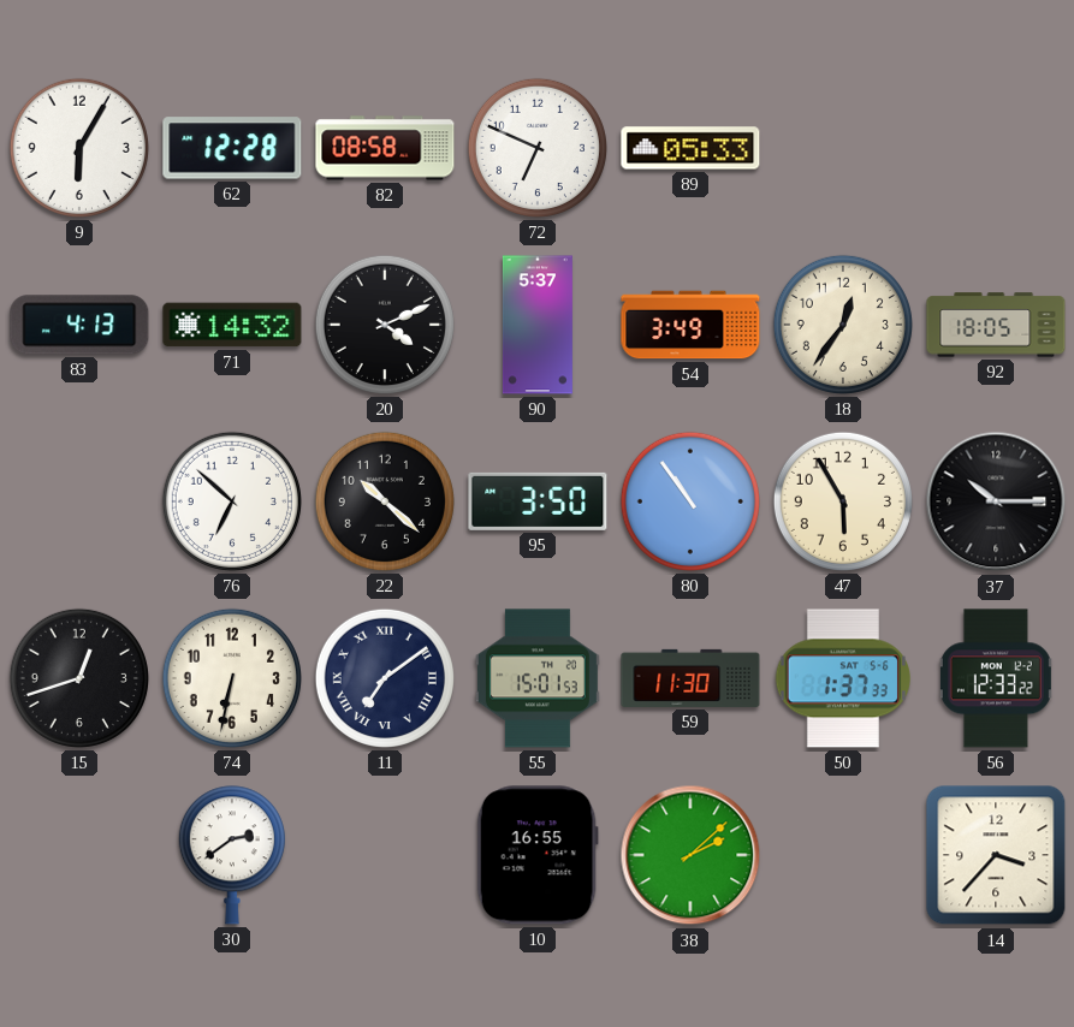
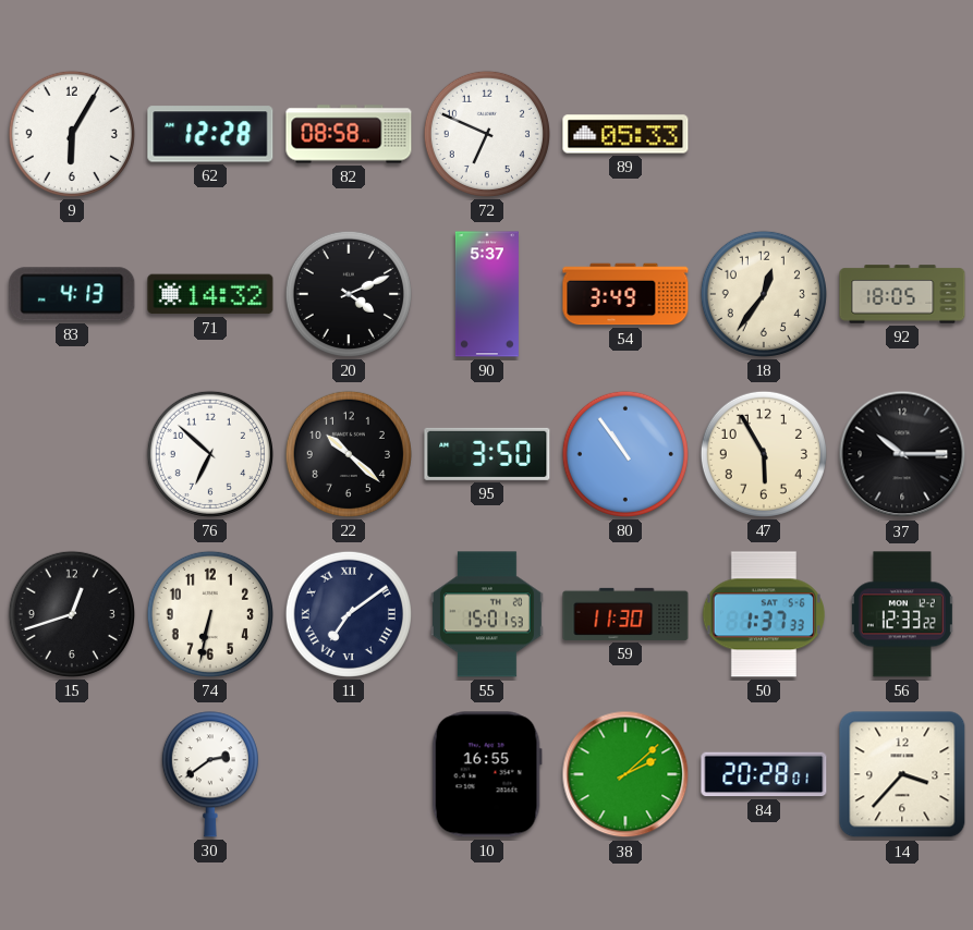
84: none -> 20:28 (764, 774)
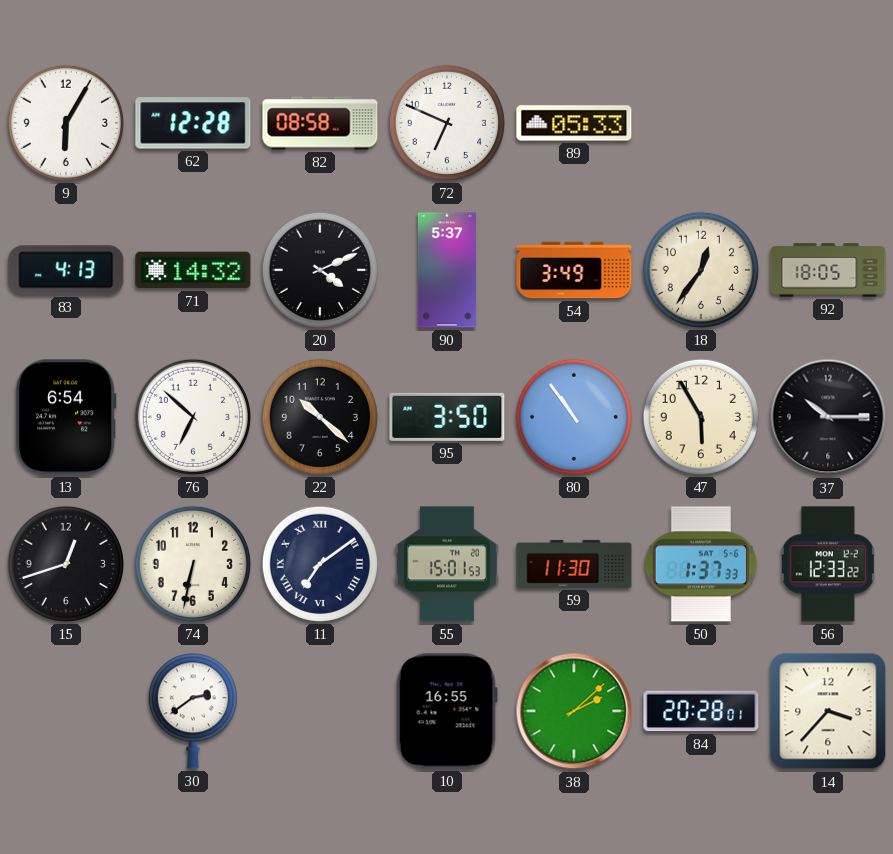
13: none -> 6:54 (66, 417)
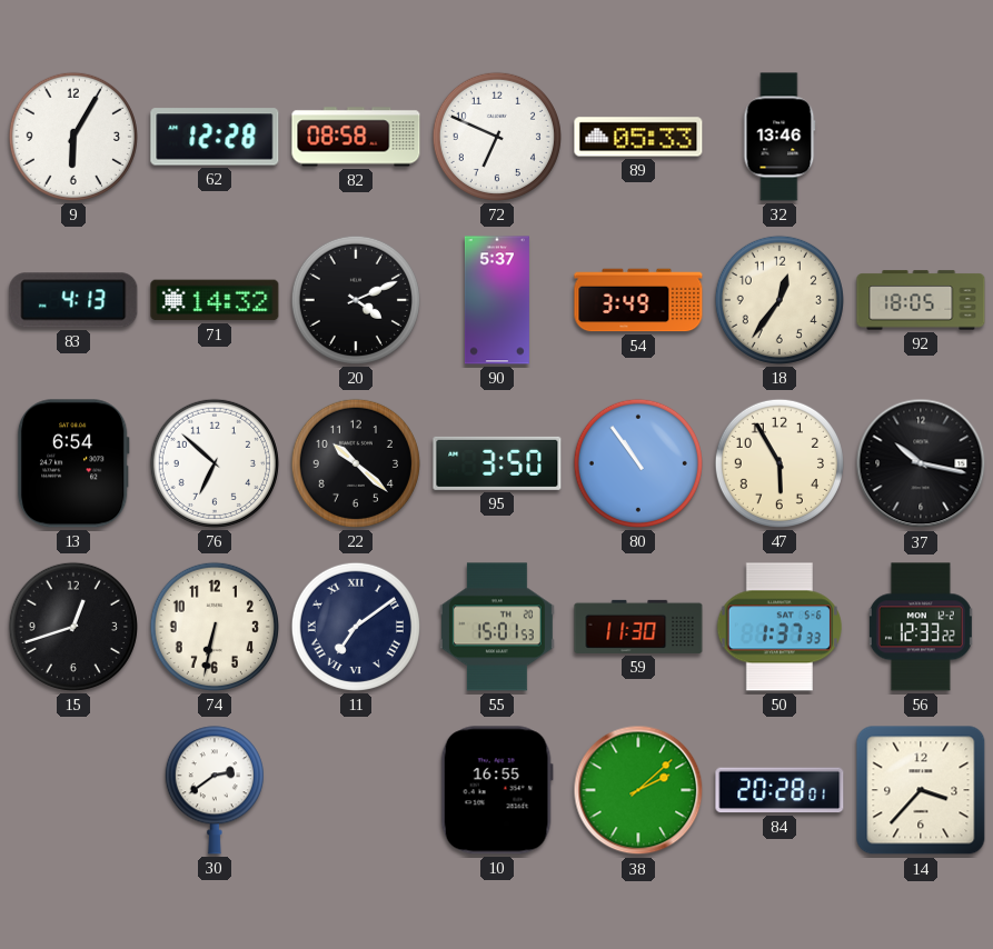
32: none -> 13:46 (779, 137)
37: 10:15 -> 10:17 (921, 463)
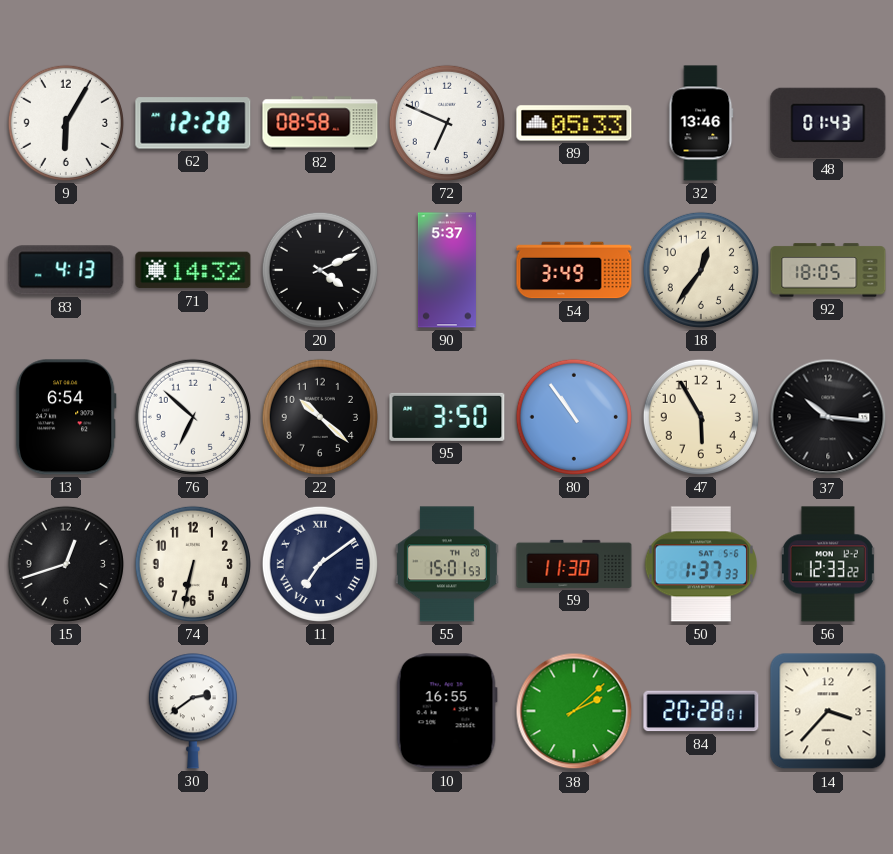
48: none -> 01:43 (828, 122)
37: 10:17 -> 10:16 (828, 417)
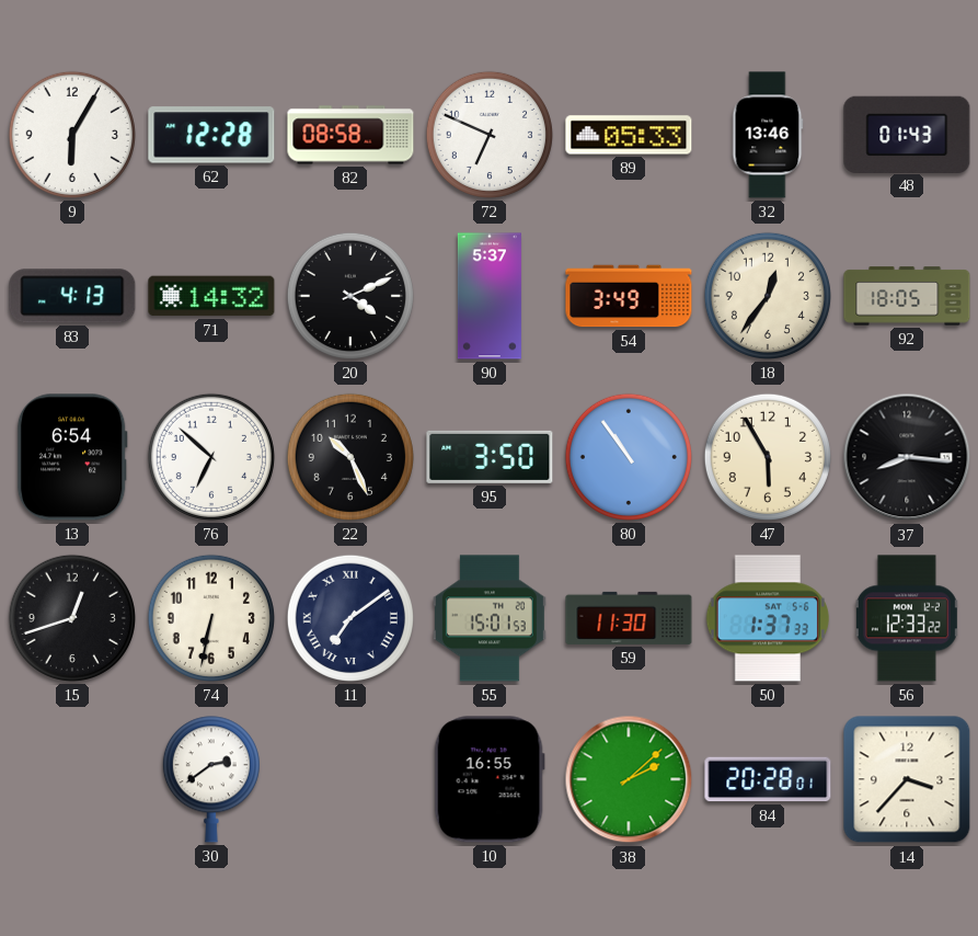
22: 10:22 -> 10:26 (350, 457)
37: 10:16 -> 8:16 (907, 457)
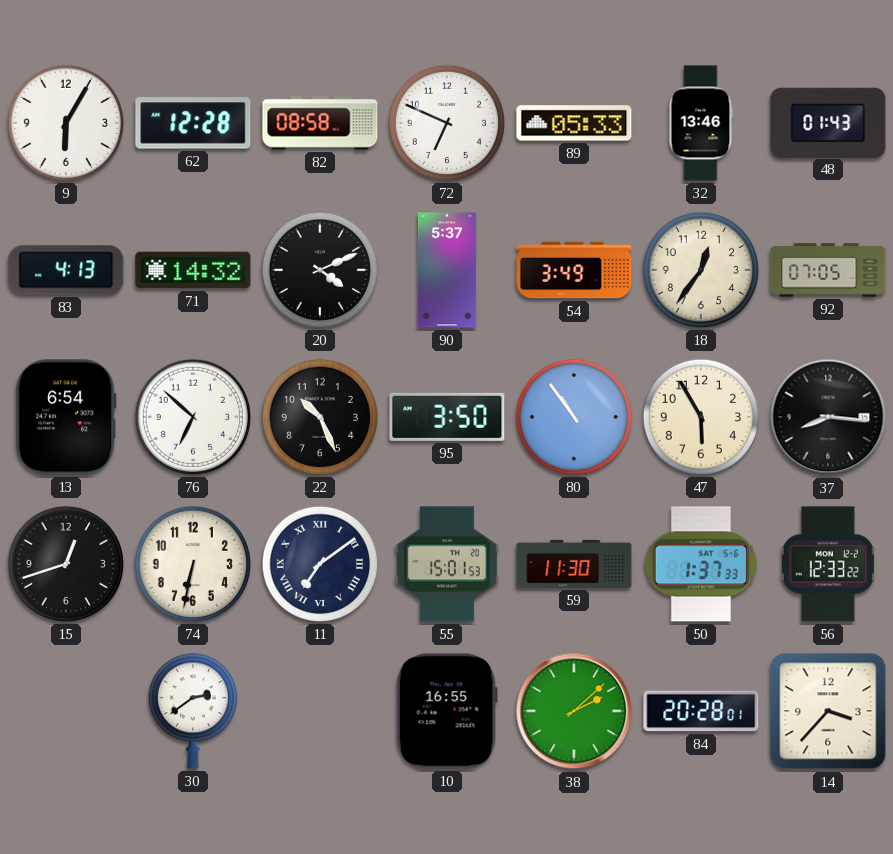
92: 18:05 -> 07:05 (828, 270)
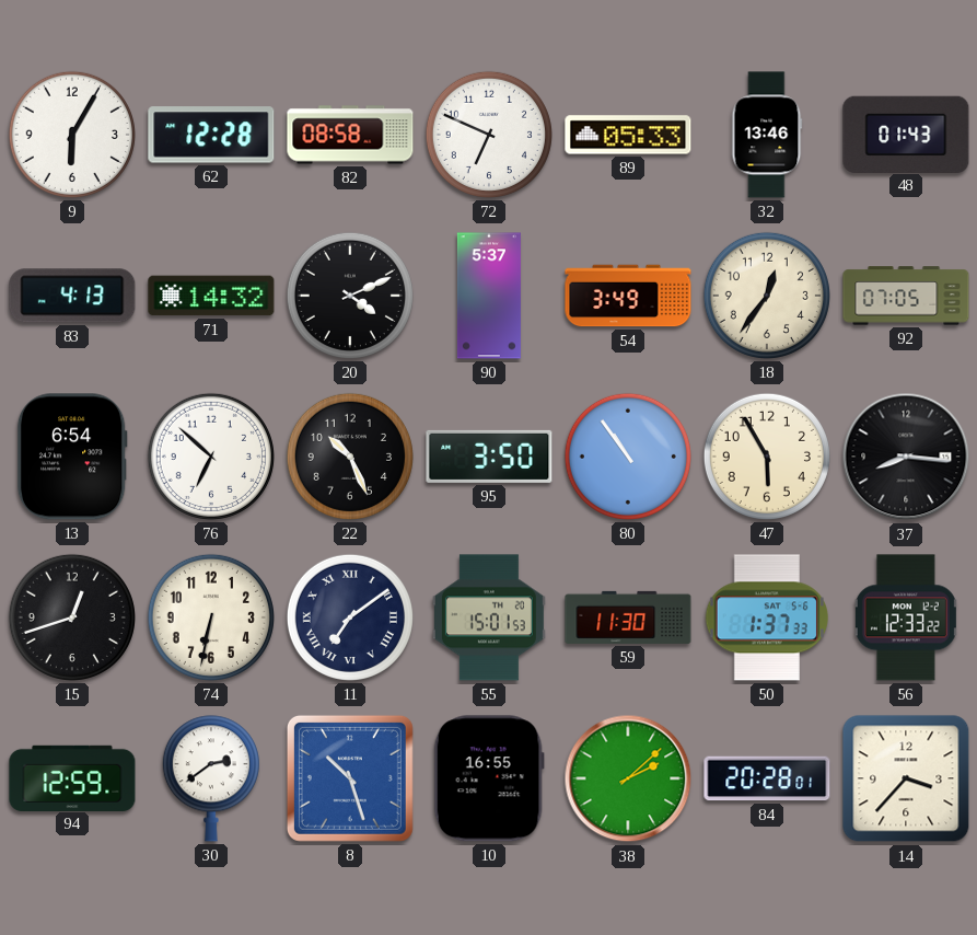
94: none -> 12:59 (72, 777)
8: none -> 10:27 (350, 778)
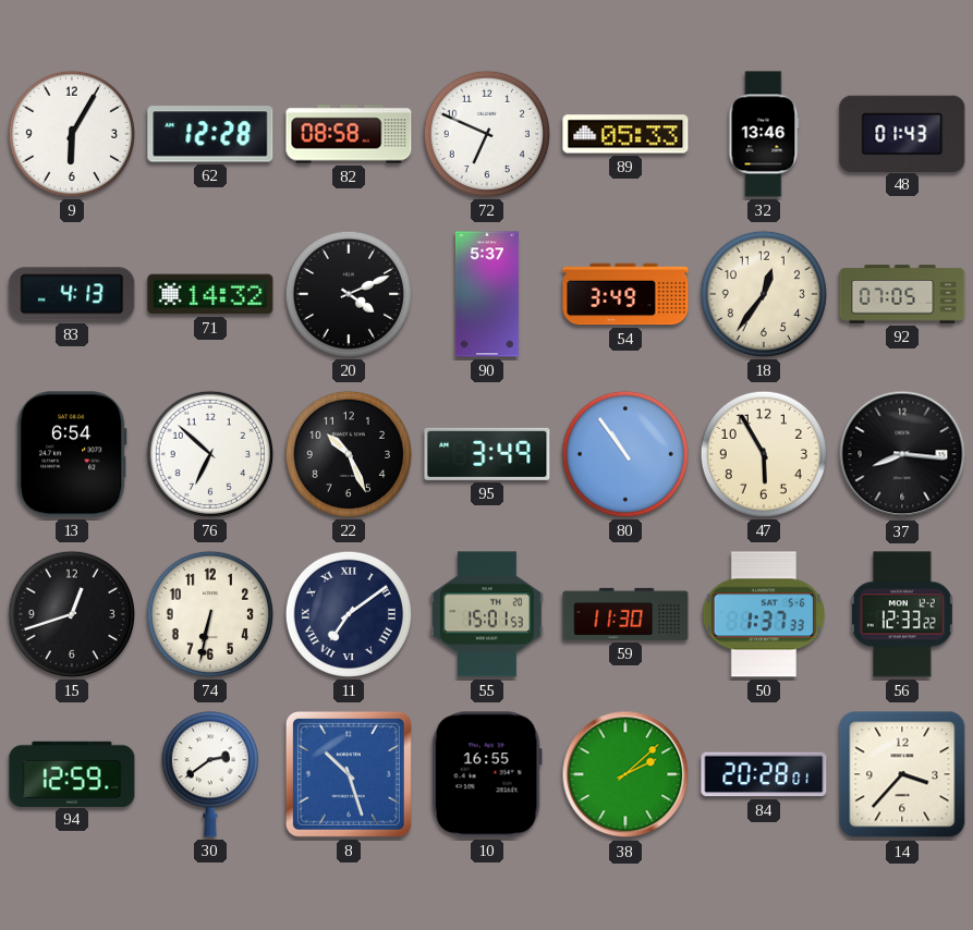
95: 3:50 -> 3:49 (487, 454)
